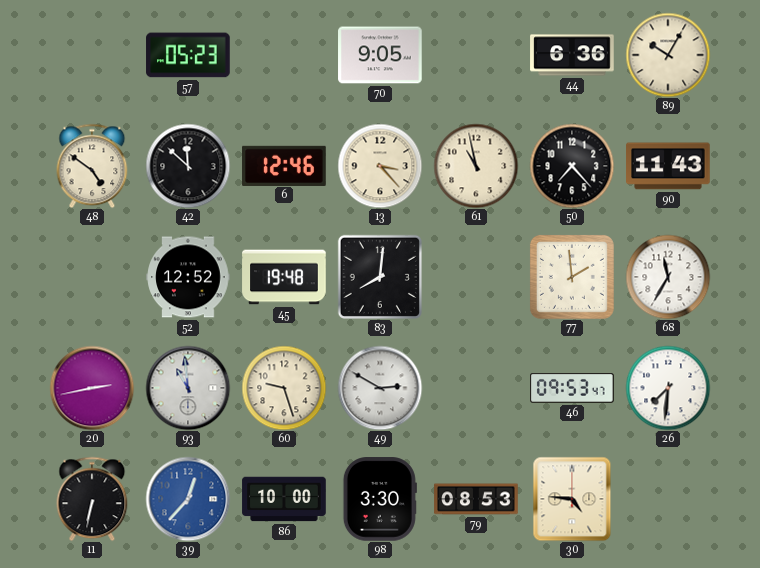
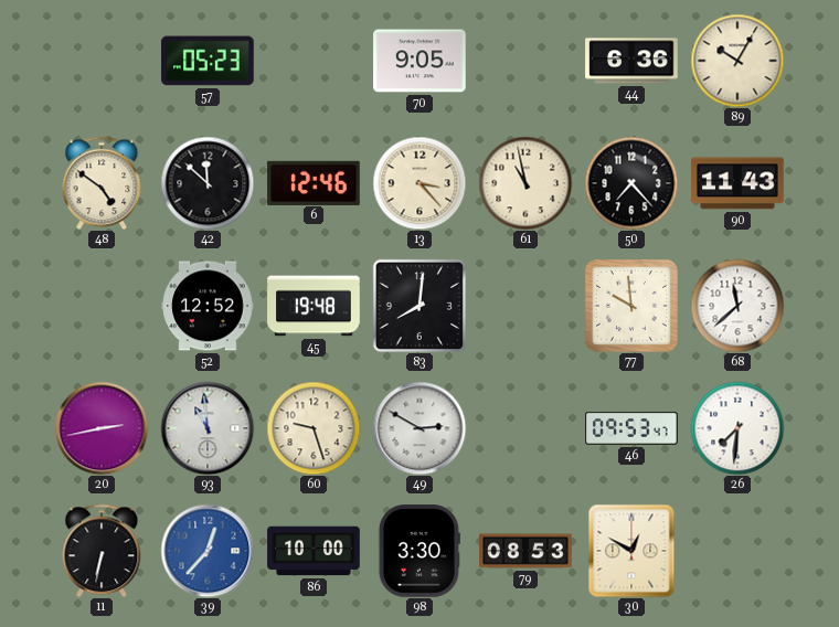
77: 1:59 -> 9:59 (631, 306)
68: 11:35 -> 11:38 (737, 306)
30: 4:46 -> 12:50 (631, 551)
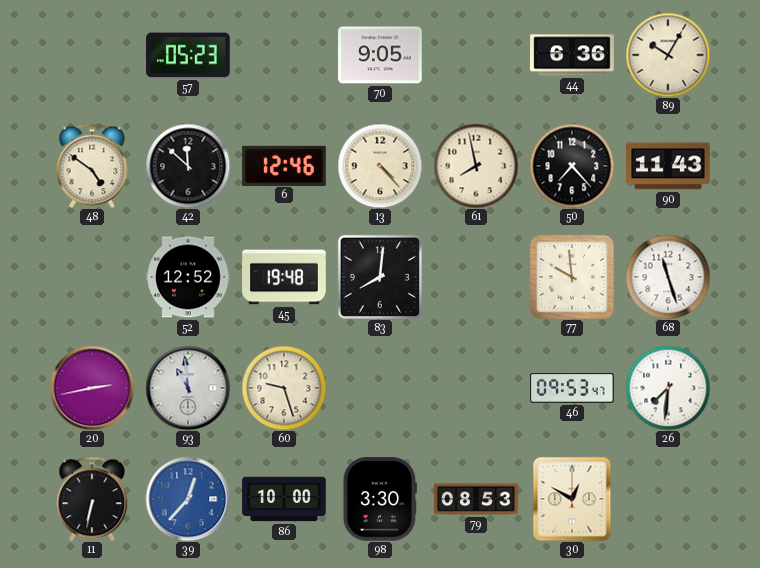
13: 3:23 -> 4:23 (380, 166)
61: 10:58 -> 7:58 (476, 166)
68: 11:38 -> 11:27 (668, 277)
49: 2:50 -> none (419, 428)
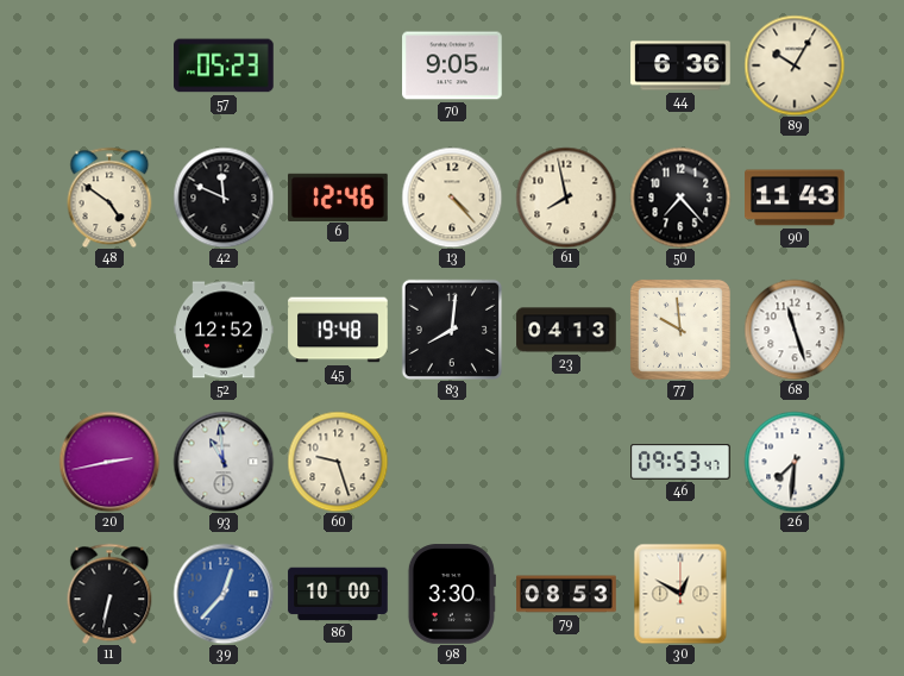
42: 11:52 -> 11:49 (224, 198)
23: none -> 04:13 (566, 330)
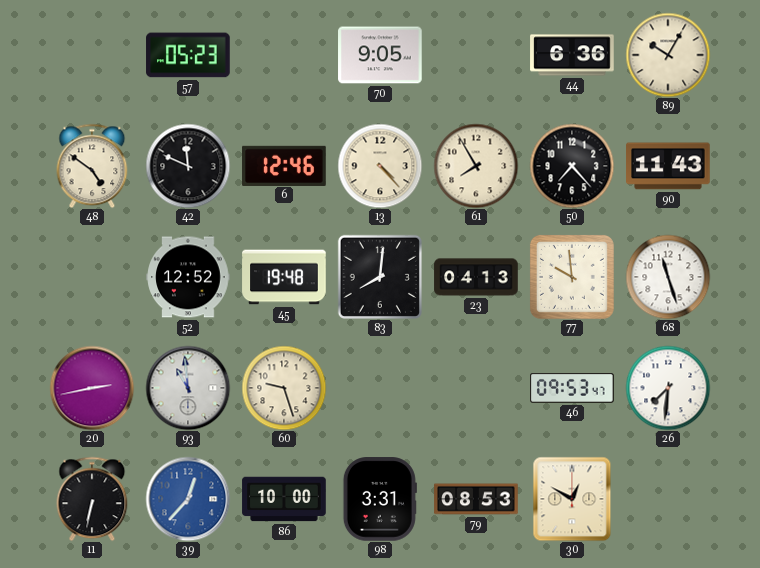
61: 7:58 -> 7:55 (476, 166)
98: 3:30 -> 3:31 (380, 499)
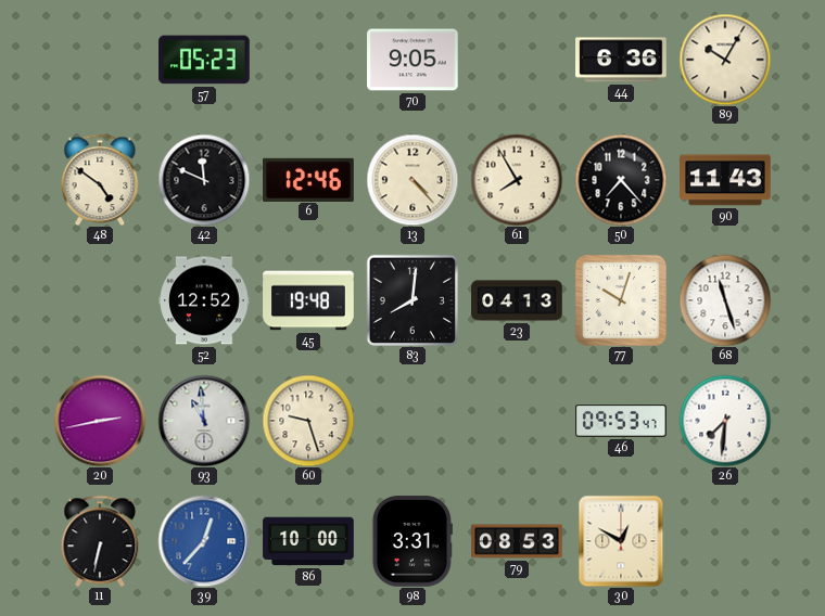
77: 9:59 -> 10:03 (621, 300)
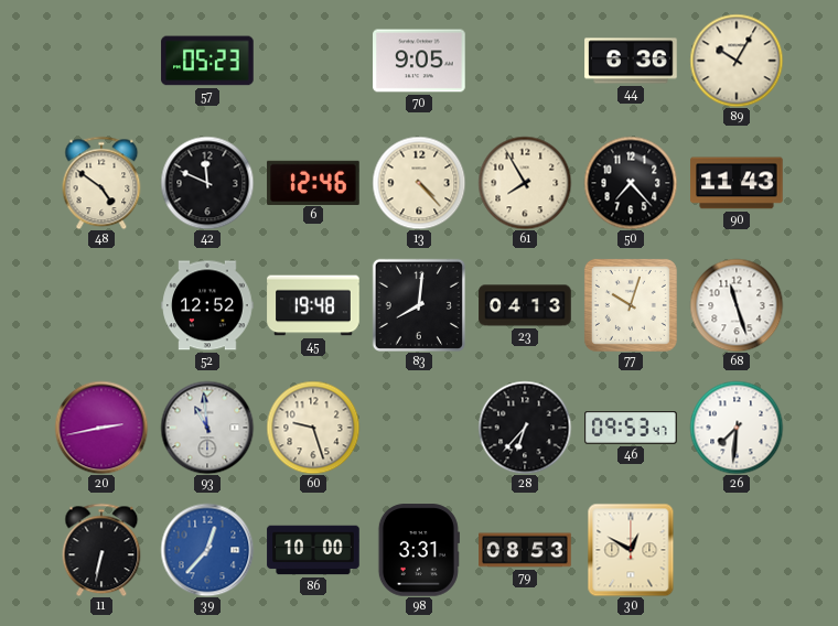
28: none -> 6:37 (525, 428)
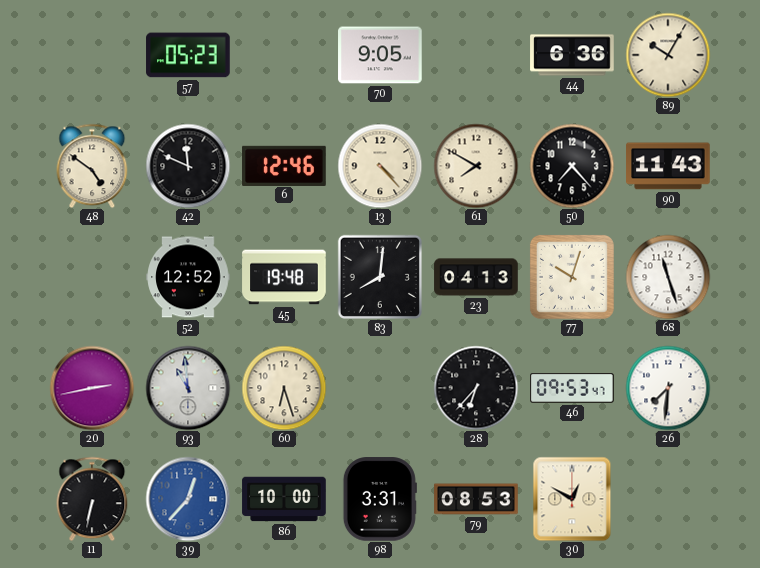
61: 7:55 -> 7:50 (476, 166)
60: 9:27 -> 6:27 (284, 388)
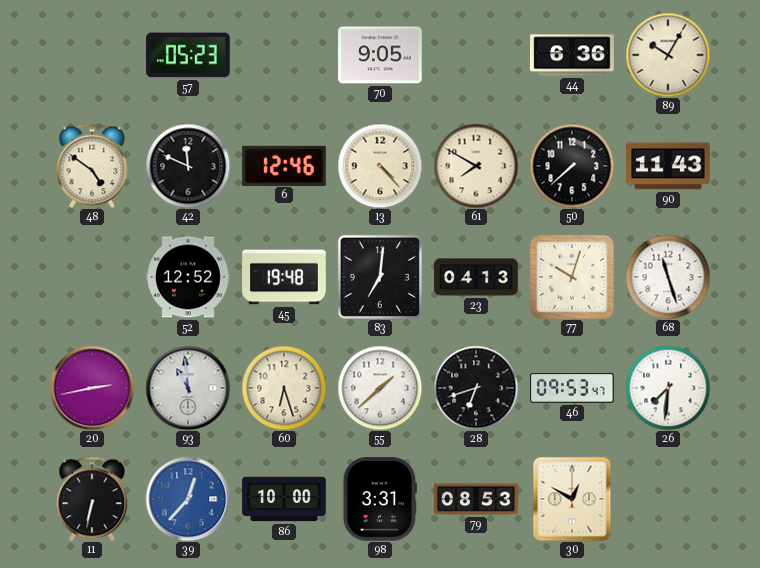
50: 7:23 -> 7:38 (572, 166)
83: 8:01 -> 7:01 (380, 277)
55: none -> 1:38 (380, 388)
28: 6:37 -> 6:42 (476, 388)
